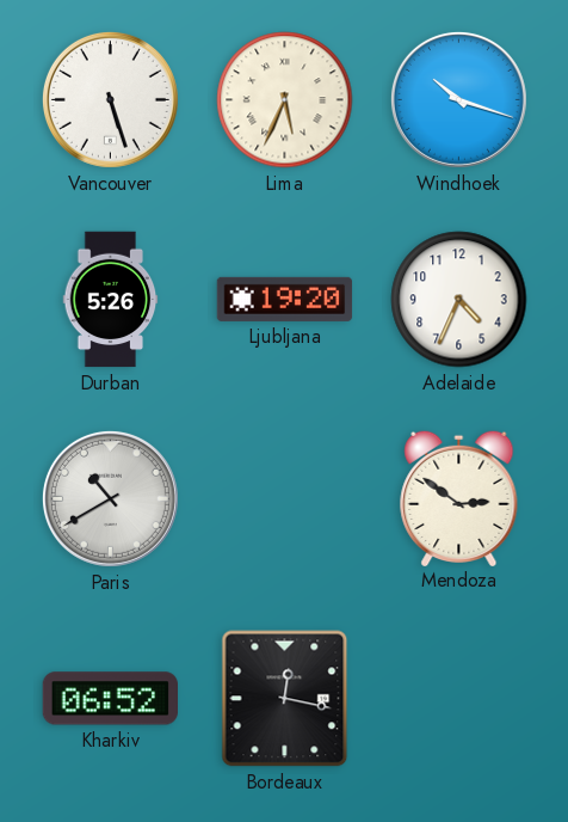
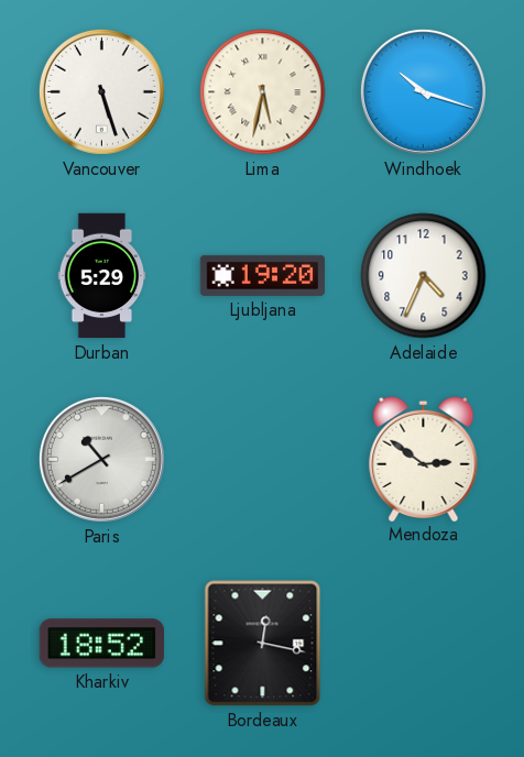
Lima: 5:34 -> 5:32 (263, 92)
Durban: 5:26 -> 5:29 (102, 276)
Kharkiv: 06:52 -> 18:52 (101, 644)
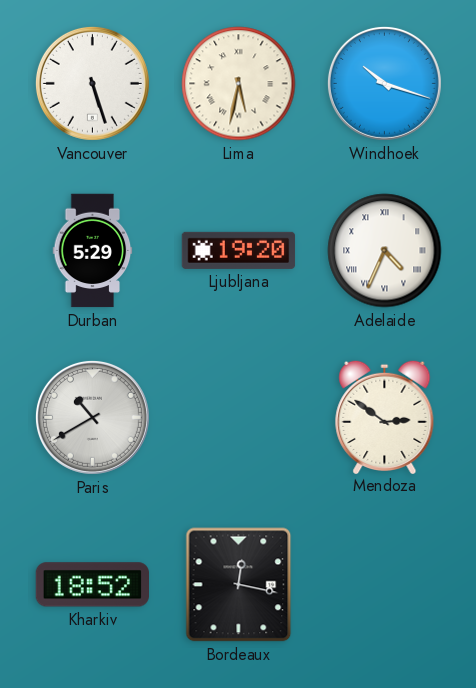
Adelaide numerals: Arabic -> Roman (385, 251)
